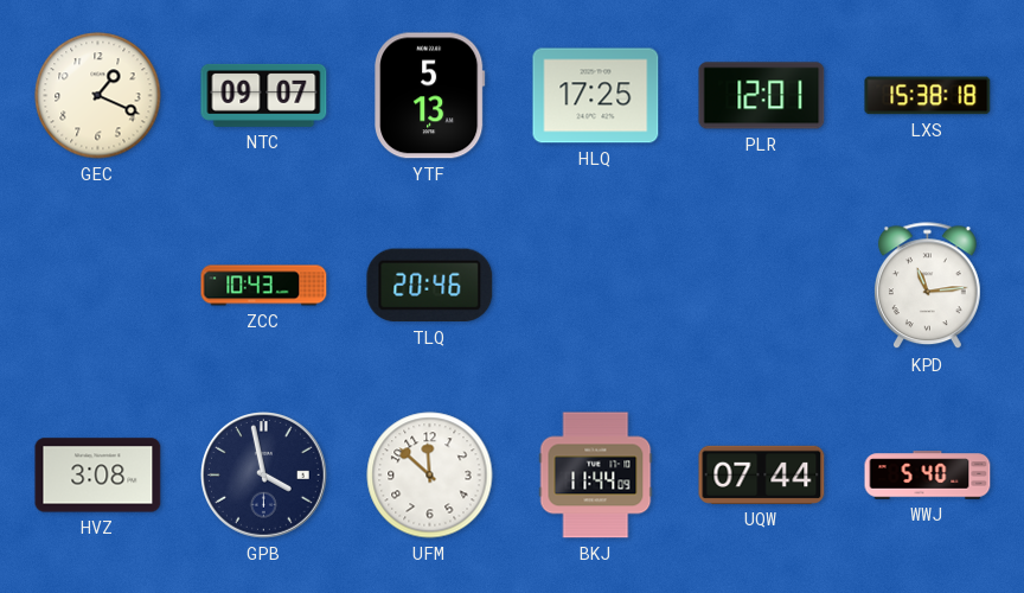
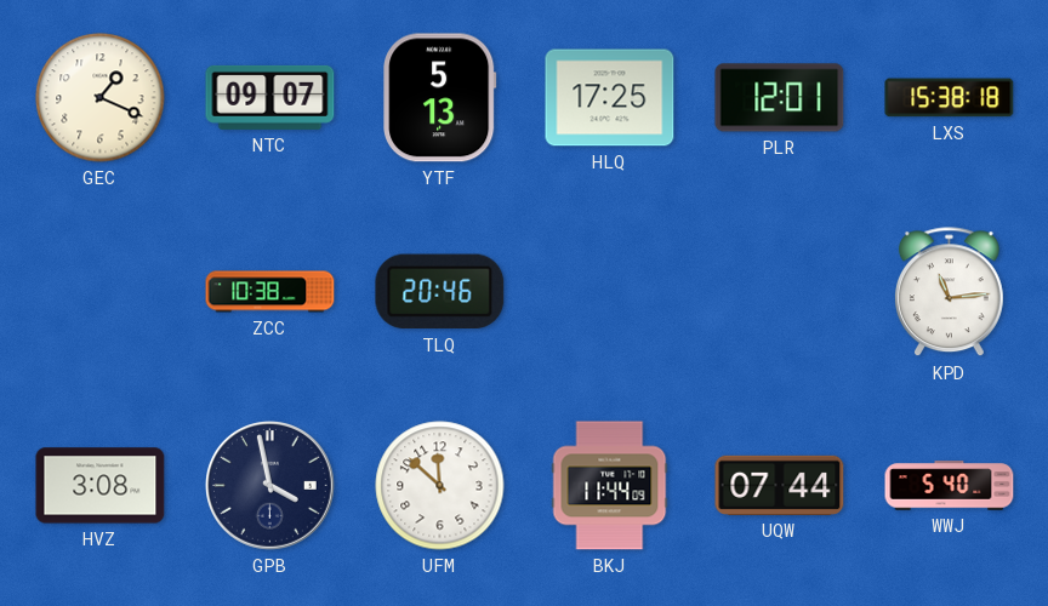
ZCC: 10:43 -> 10:38 (270, 292)
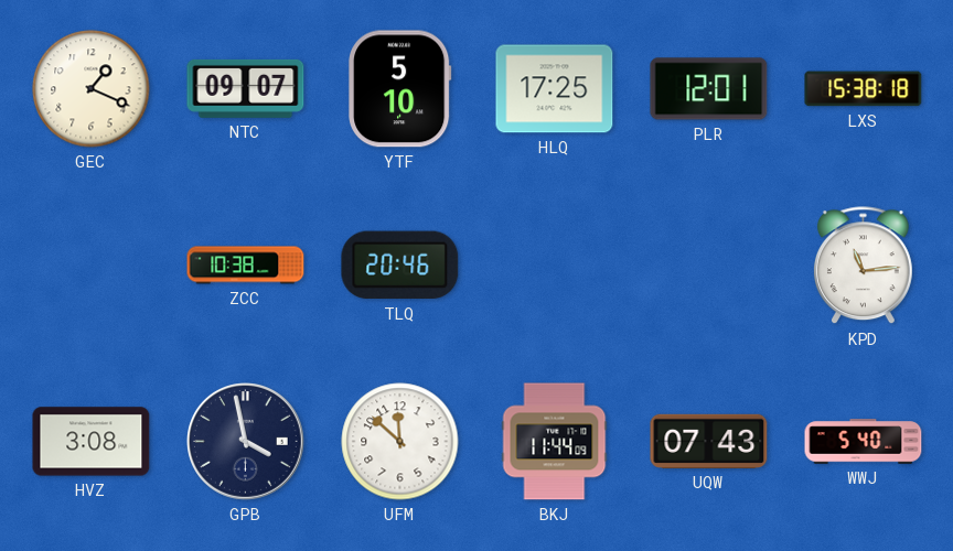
YTF: 5:13 -> 5:10 (400, 89)
UQW: 07:44 -> 07:43 (709, 441)
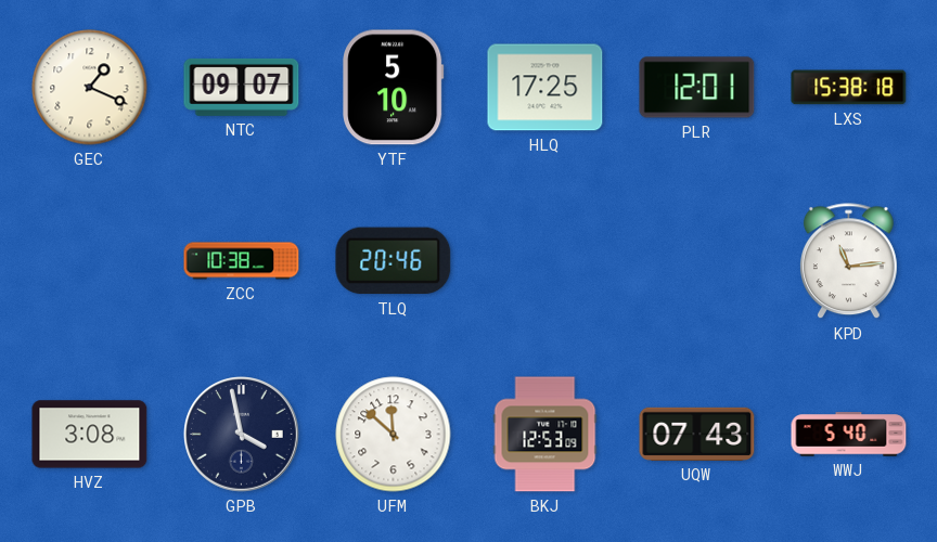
BKJ: 11:44 -> 12:53 (545, 435)
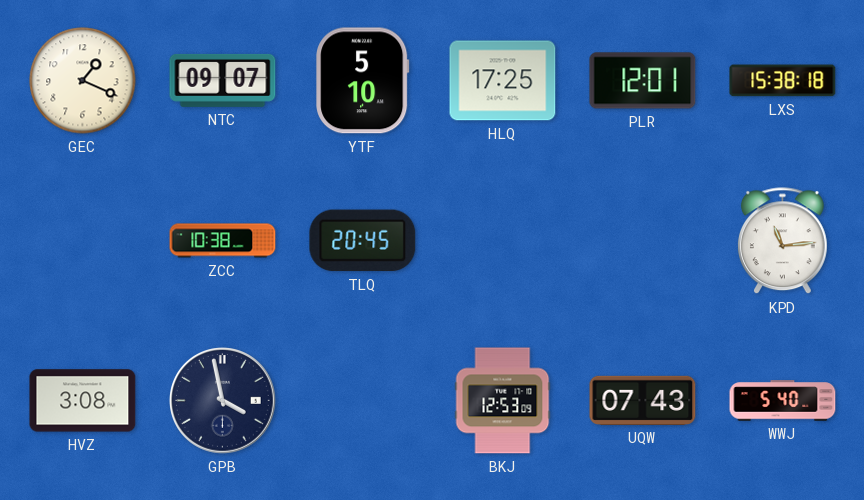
TLQ: 20:46 -> 20:45 (363, 241)
UFM: 11:52 -> none (394, 435)
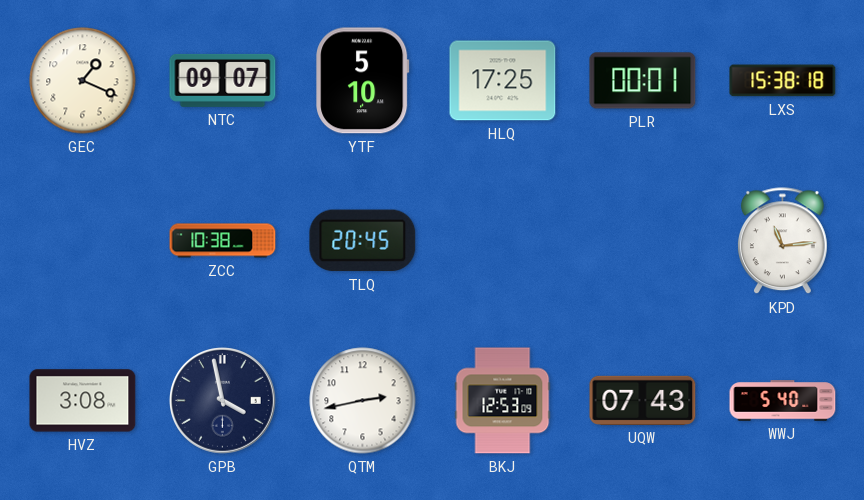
PLR: 12:01 -> 00:01 (643, 81)
QTM: none -> 2:43 (363, 401)
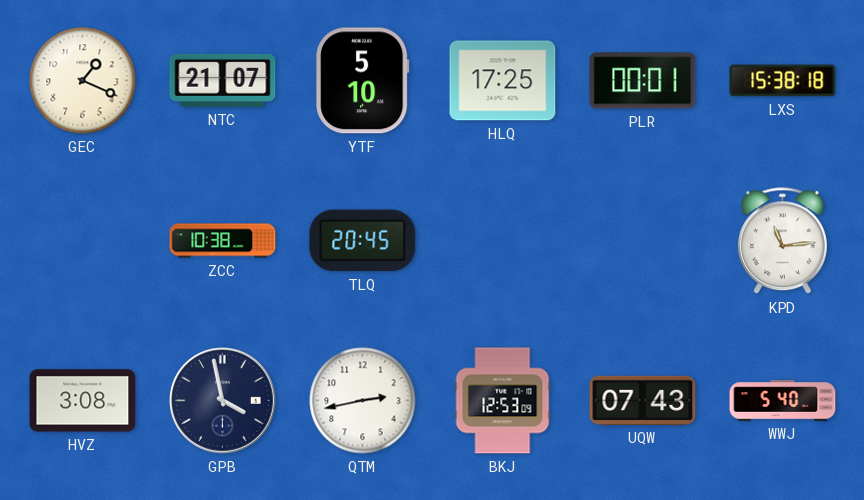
NTC: 09:07 -> 21:07 (223, 80)
